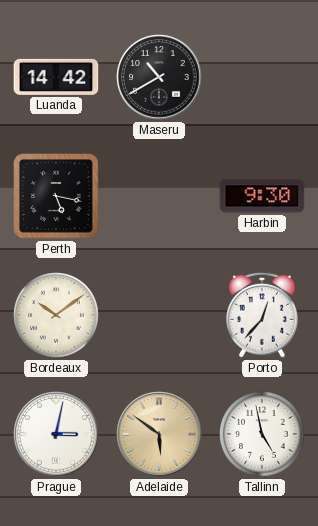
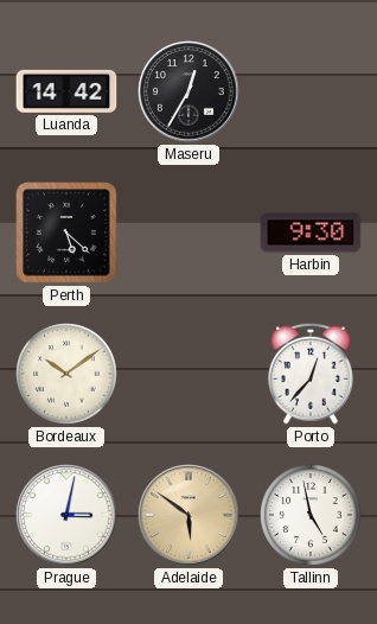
Maseru: 10:40 -> 12:35 (188, 91)
Perth: 5:17 -> 5:22 (66, 233)
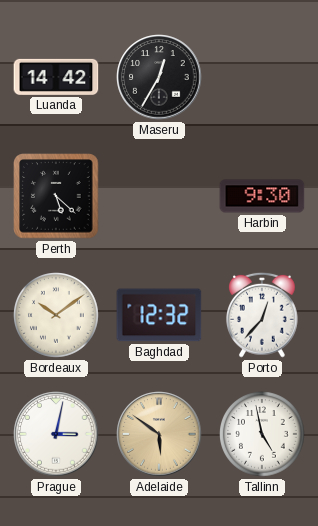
Baghdad: none -> 12:32 (159, 315)
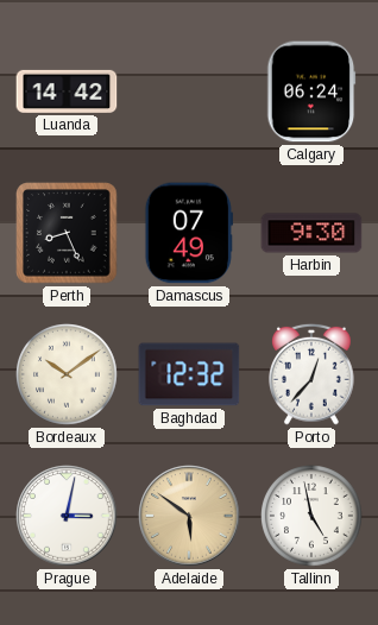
Maseru: 12:35 -> none (159, 77)
Calgary: none -> 06:24 (311, 91)
Perth: 5:22 -> 8:26 (67, 233)
Damascus: none -> 07:49 (189, 233)
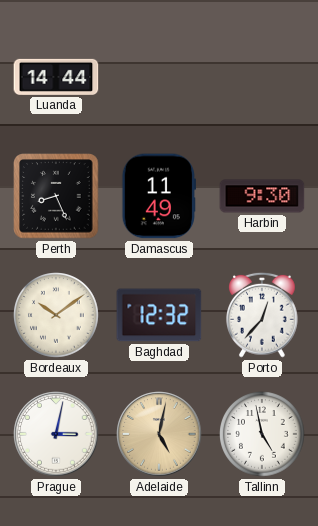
Luanda: 14:42 -> 14:44 (56, 77)
Calgary: 06:24 -> none (311, 91)
Damascus: 07:49 -> 11:49 (159, 196)
Adelaide: 5:51 -> 5:02 (159, 434)
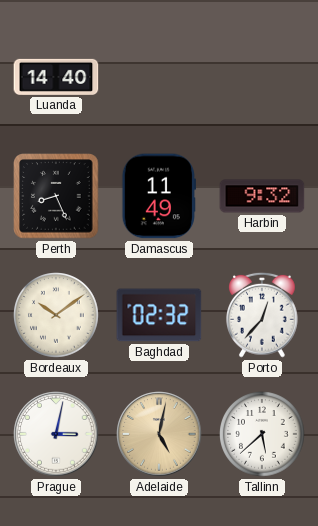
Luanda: 14:44 -> 14:40 (56, 77)
Harbin: 9:30 -> 9:32 (262, 196)
Baghdad: 12:32 -> 02:32 (159, 315)
Tallinn: 4:58 -> 5:38 (263, 435)
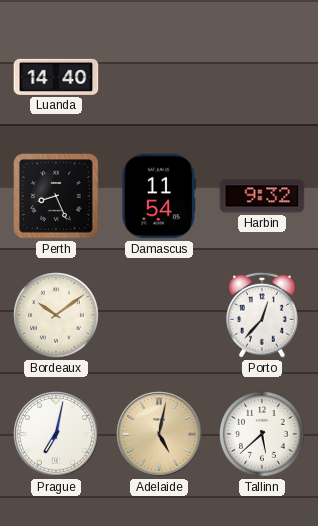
Damascus: 11:49 -> 11:54 (159, 196)
Baghdad: 02:32 -> none (159, 315)
Prague: 3:02 -> 7:02 (56, 434)
